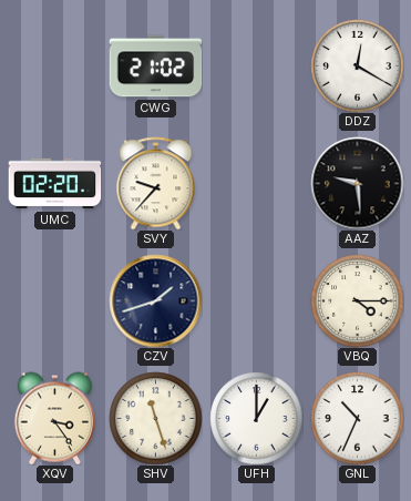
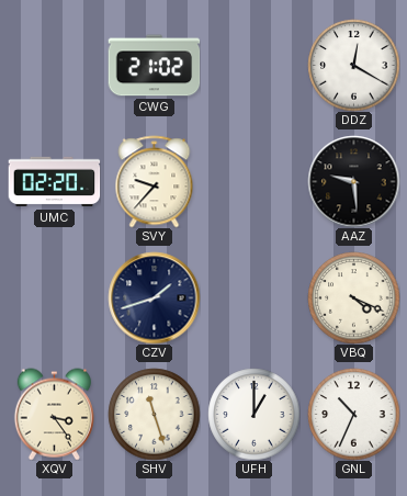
VBQ: 4:15 -> 4:19 (353, 297)
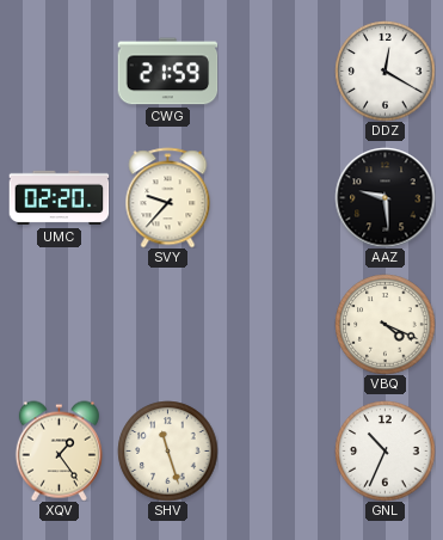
CWG: 21:02 -> 21:59 (167, 72)
CZV: 1:42 -> none (154, 297)
XQV: 3:24 -> 1:24 (59, 450)
UFH: 1:00 -> none (253, 414)
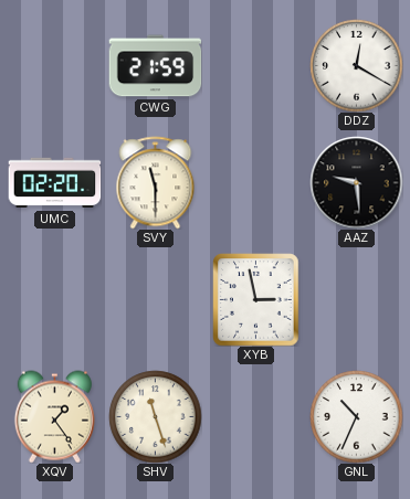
SVY: 9:37 -> 11:30 (156, 182)
XYB: none -> 2:58 (256, 299)
VBQ: 4:19 -> none (384, 324)
